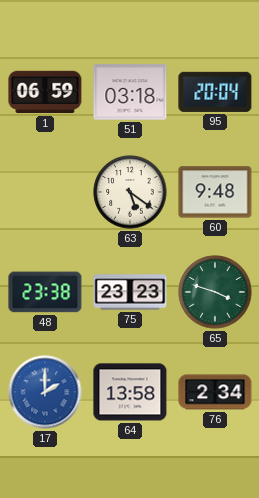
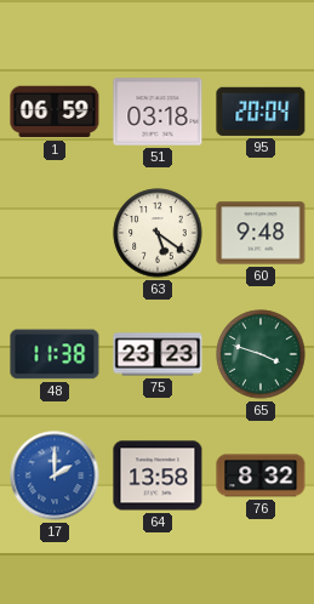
48: 23:38 -> 11:38 (55, 354)
76: 2:34 -> 8:32 (261, 475)
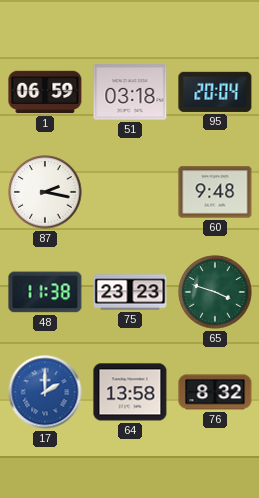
87: none -> 2:17 (45, 192)
63: 5:21 -> none (158, 233)
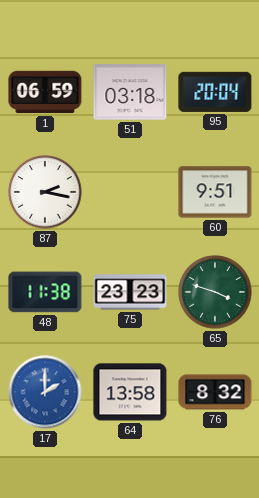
60: 9:48 -> 9:51 (215, 192)
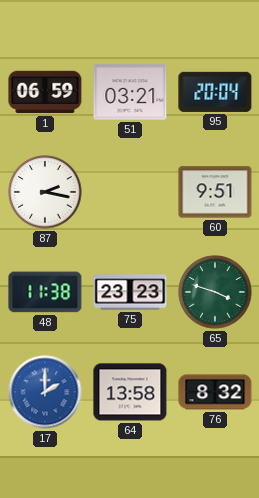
51: 03:18 -> 03:21 (130, 92)
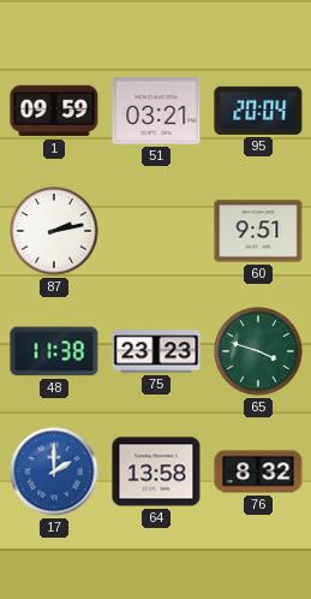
1: 06:59 -> 09:59 (54, 111)
87: 2:17 -> 2:13 (54, 231)
